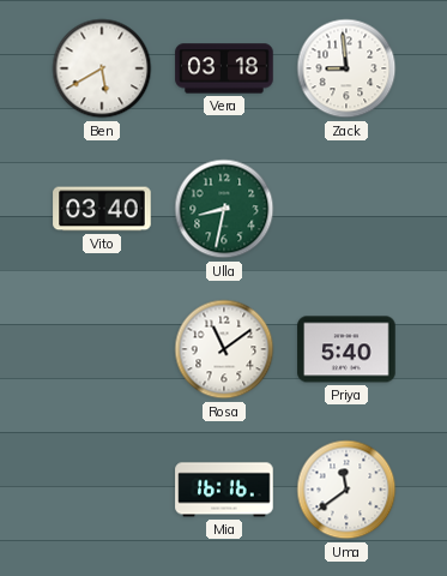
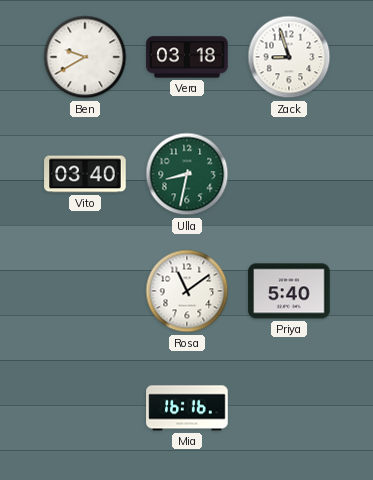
Ben: 5:40 -> 9:40 (85, 57)
Zack: 8:59 -> 8:57 (289, 57)
Uma: 11:39 -> none (346, 490)
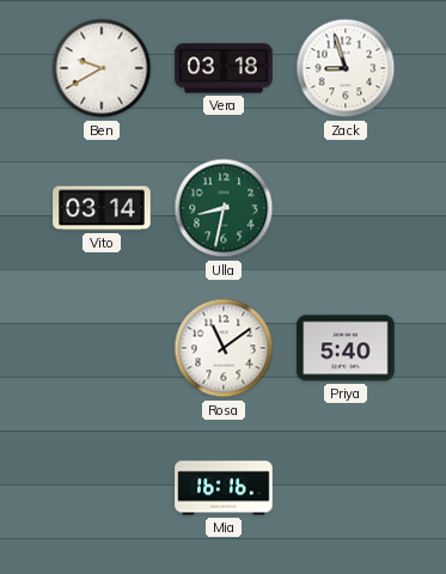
Vito: 03:40 -> 03:14 (102, 208)
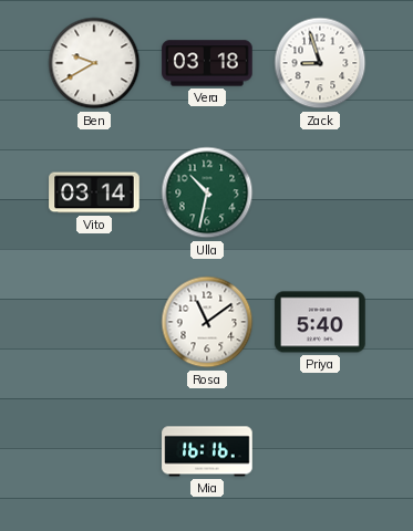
Ulla: 8:32 -> 10:32 (207, 192)
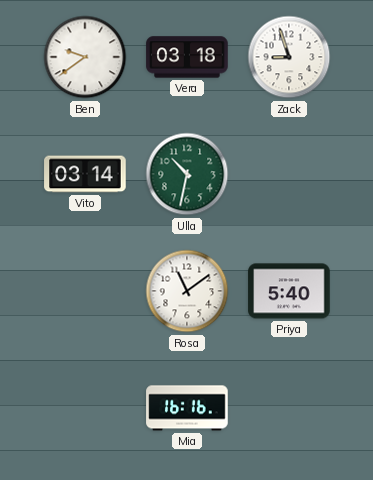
Ben: 9:40 -> 9:39 (85, 57)
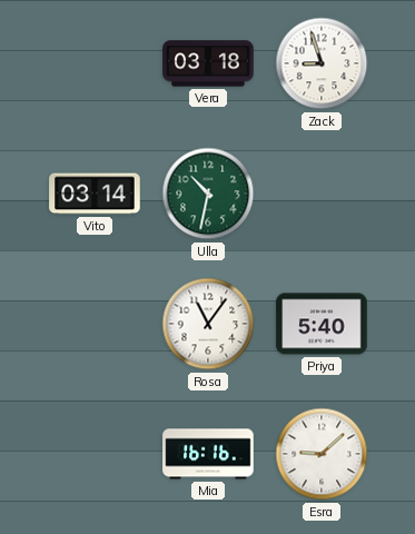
Ben: 9:39 -> none (85, 57)
Rosa: 11:09 -> 11:06 (208, 324)
Esra: none -> 9:08 (322, 454)
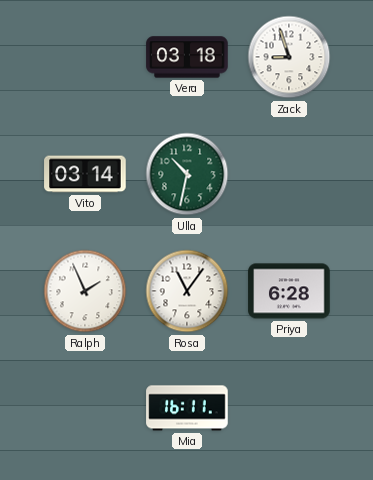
Ralph: none -> 1:56 (85, 291)
Priya: 5:40 -> 6:28 (289, 291)
Mia: 16:16 -> 16:11 (187, 408)
Esra: 9:08 -> none (322, 454)
